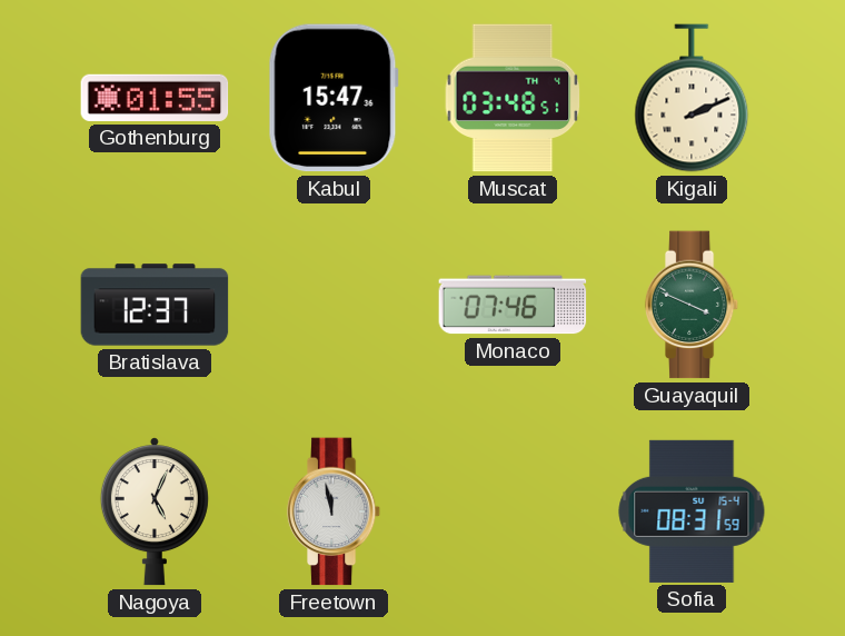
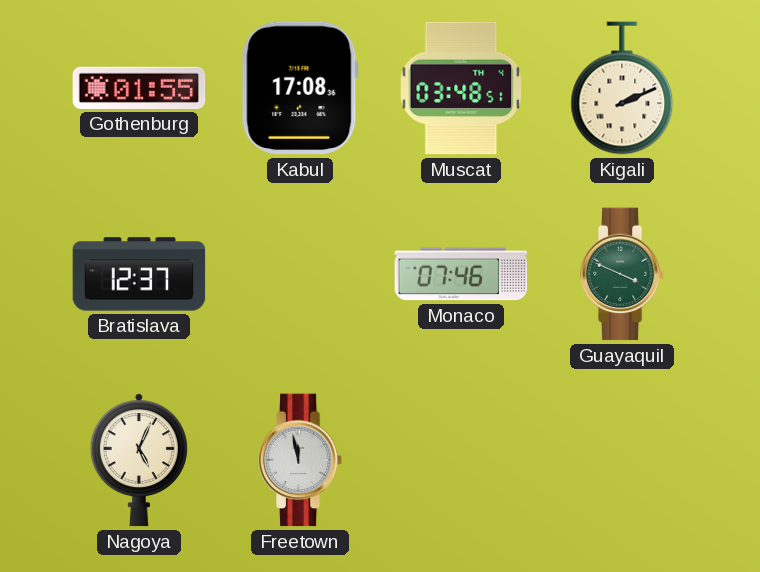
Kabul: 15:47 -> 17:08 (300, 88)
Sofia: 08:31 -> none (692, 511)
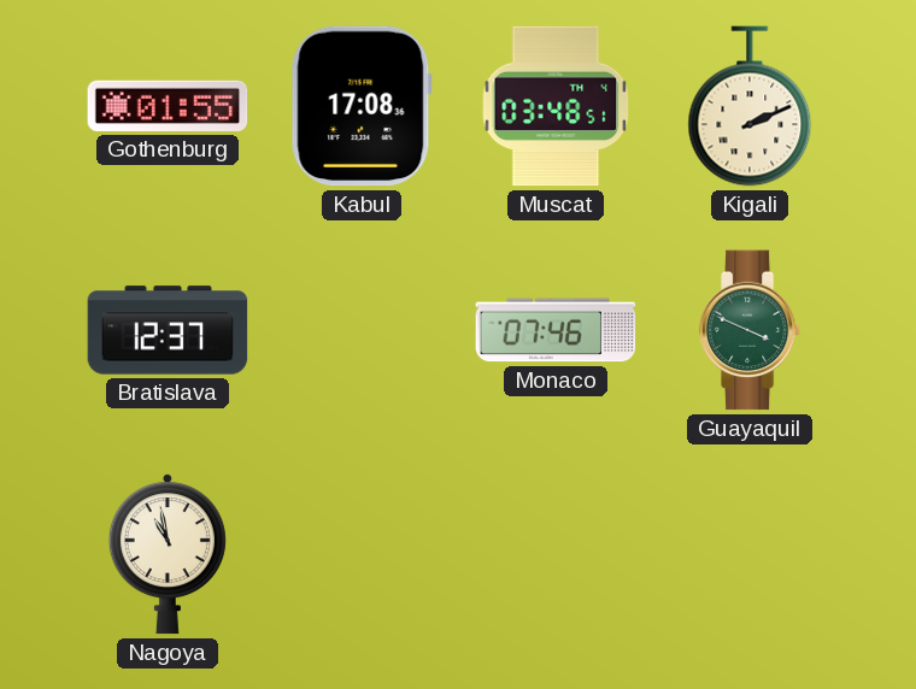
Nagoya: 5:04 -> 10:58 (168, 554)
Freetown: 11:58 -> none (300, 460)
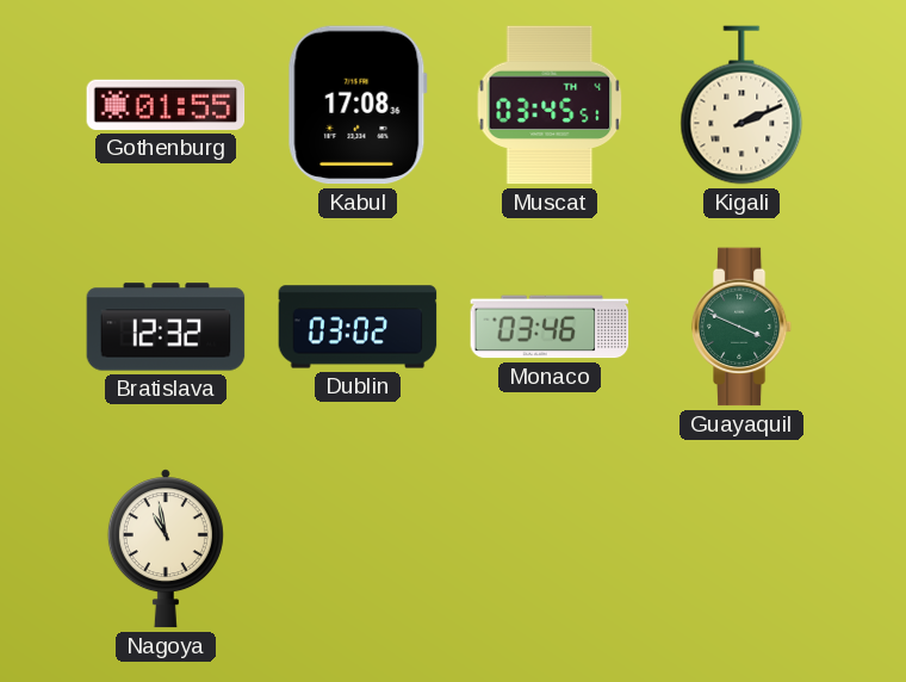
Muscat: 03:48 -> 03:45 (550, 105)
Bratislava: 12:37 -> 12:32 (166, 327)
Dublin: none -> 03:02 (358, 327)
Monaco: 07:46 -> 03:46 (550, 327)
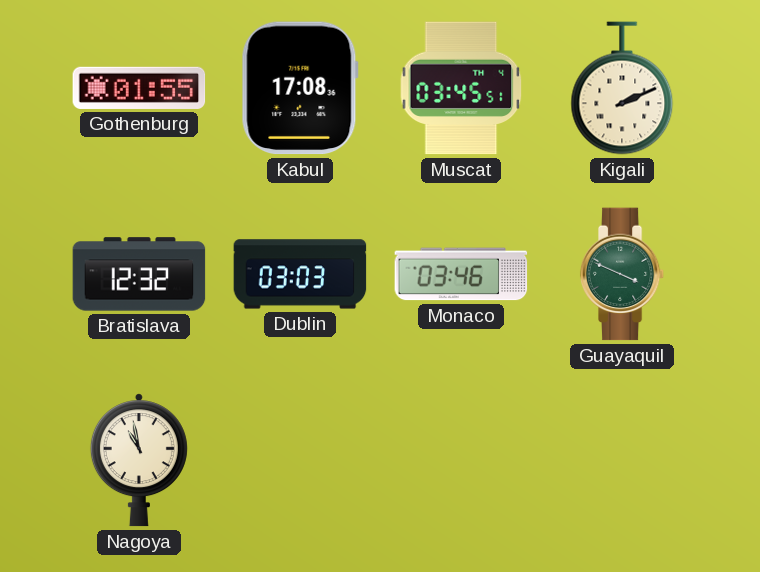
Dublin: 03:02 -> 03:03 (300, 274)
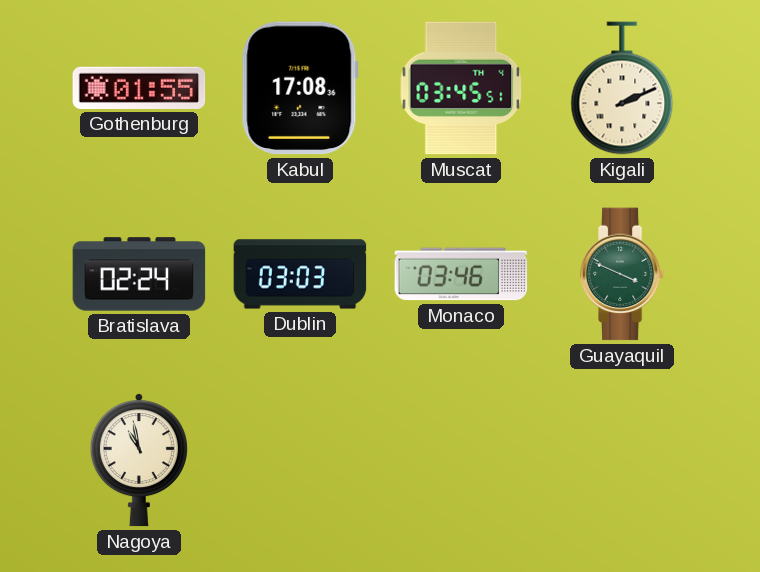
Bratislava: 12:32 -> 02:24 (139, 274)
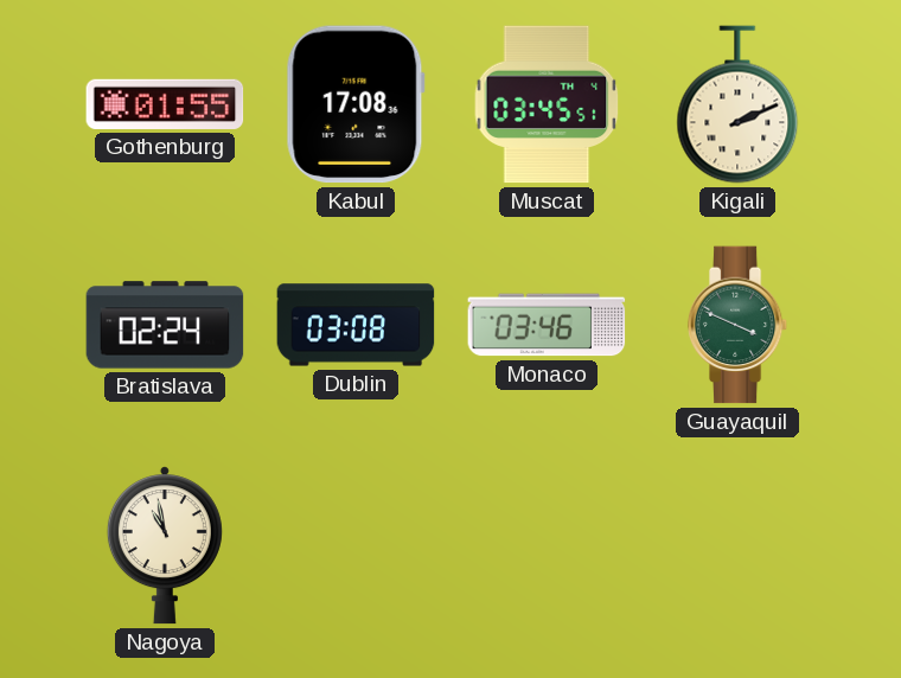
Dublin: 03:03 -> 03:08 (356, 325)
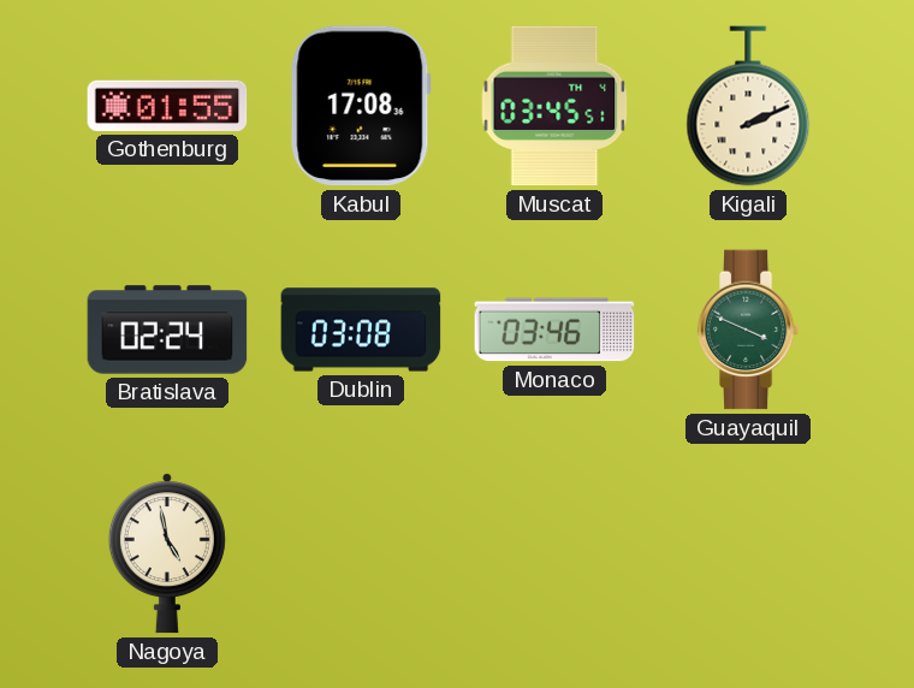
Nagoya: 10:58 -> 4:58 (167, 553)
